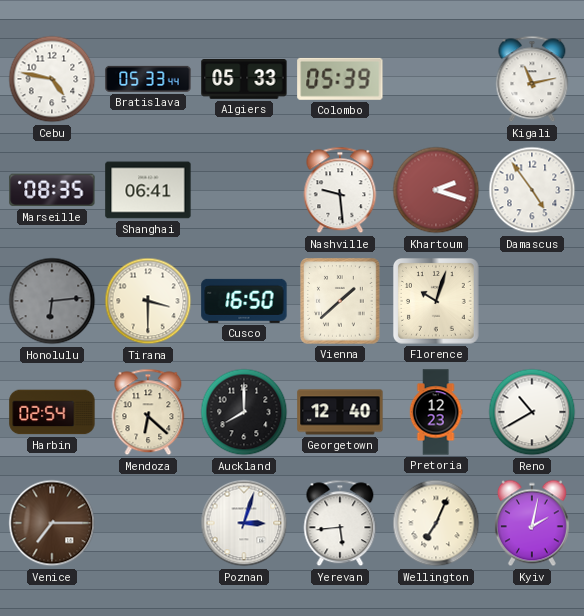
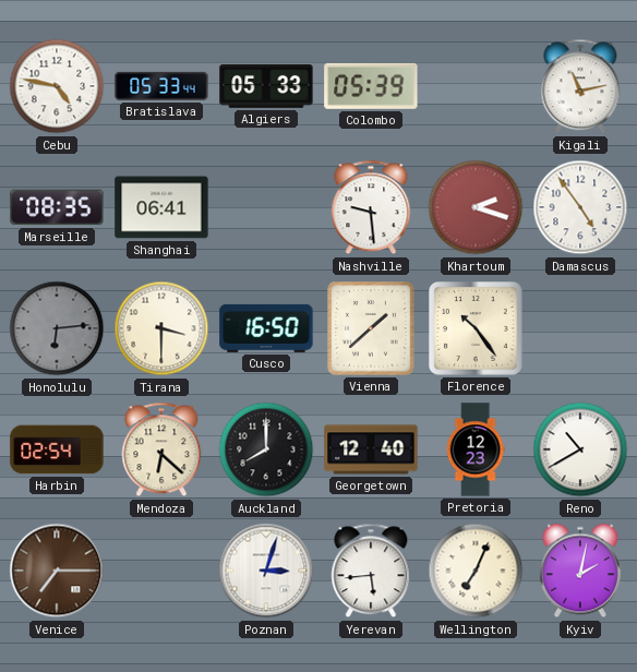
Florence: 10:03 -> 10:24 (477, 329)
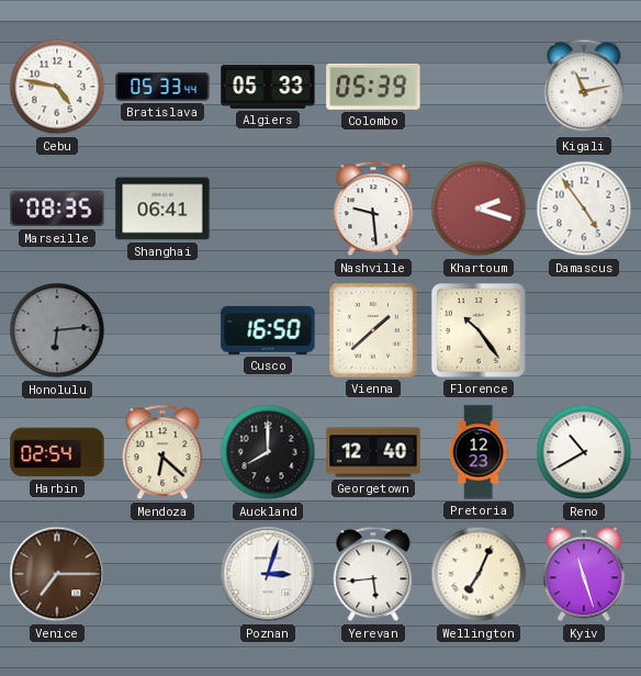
Tirana: 3:30 -> none (161, 328)
Kyiv: 2:02 -> 11:27 (584, 574)
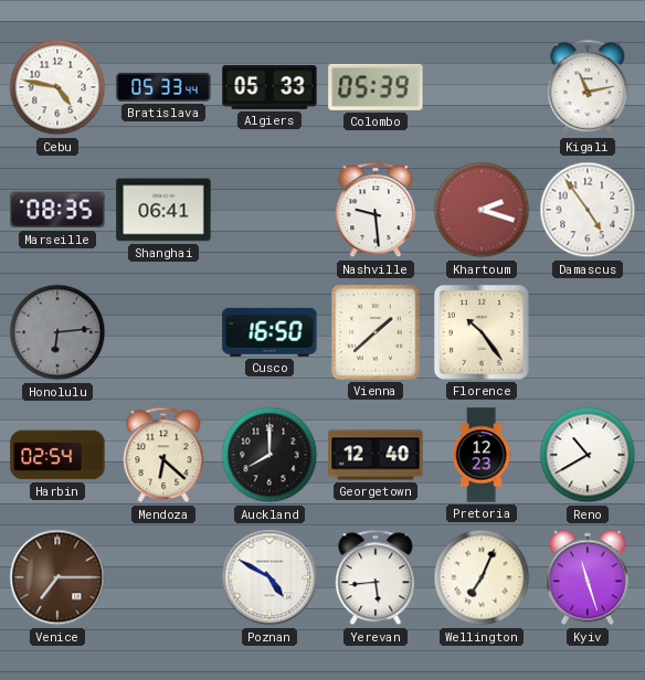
Poznan: 3:03 -> 4:50 (269, 577)
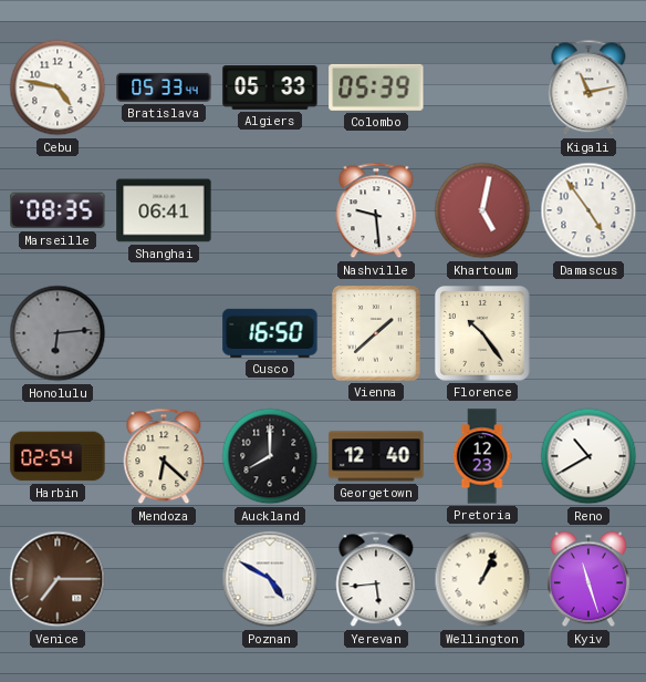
Khartoum: 2:18 -> 5:02 (482, 210)
Wellington: 7:04 -> 1:04 (482, 579)
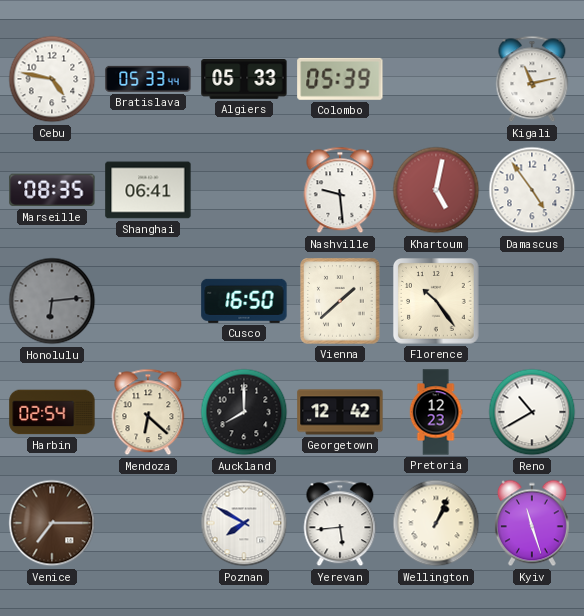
Georgetown: 12:40 -> 12:42 (340, 412)
Poznan: 4:50 -> 7:50 (244, 523)
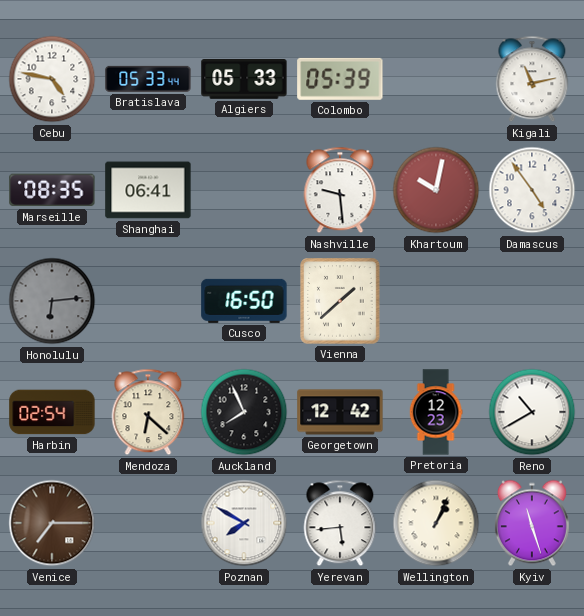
Khartoum: 5:02 -> 10:02 (436, 190)
Florence: 10:24 -> none (437, 302)
Auckland: 8:00 -> 7:56 (244, 412)
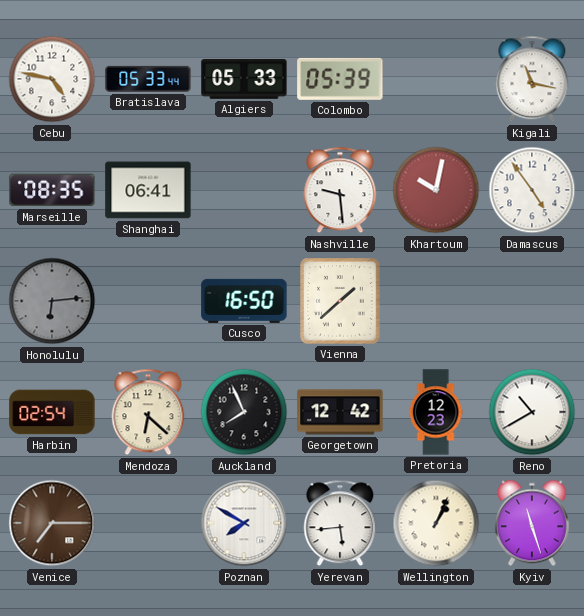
Kigali: 11:13 -> 11:17 (532, 79)
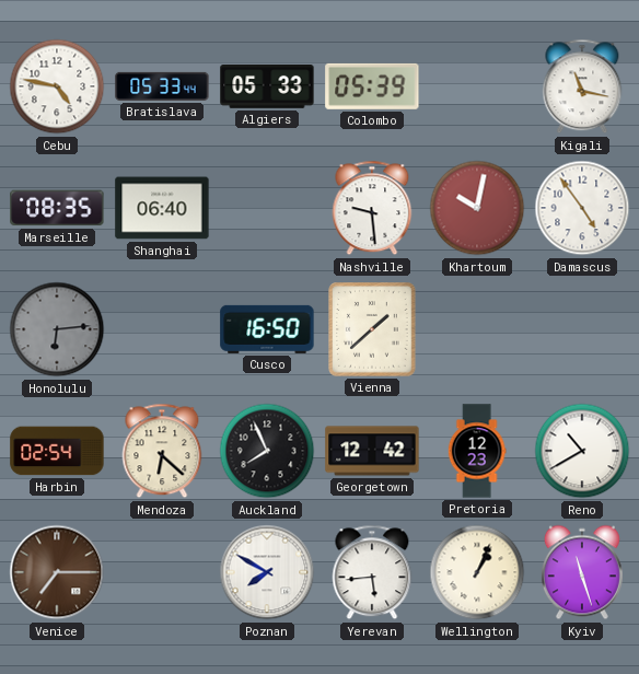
Shanghai: 06:41 -> 06:40 (162, 208)
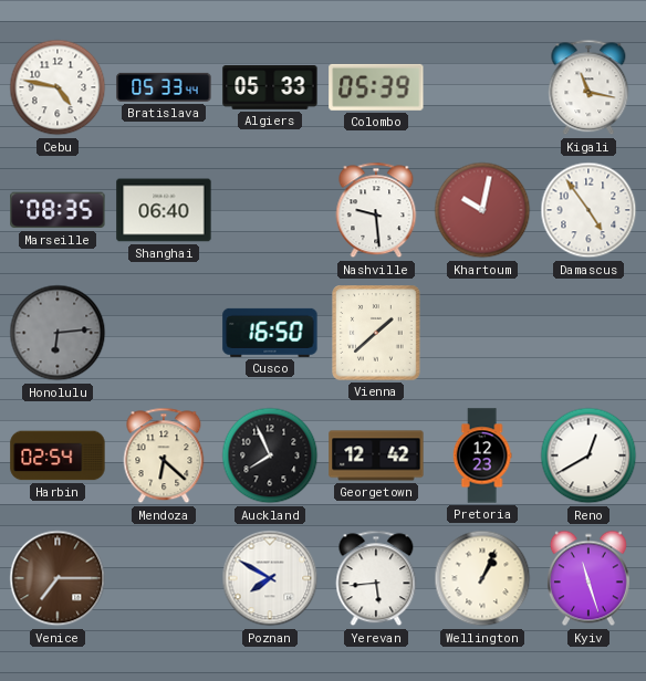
Reno: 10:40 -> 12:40 (588, 455)
